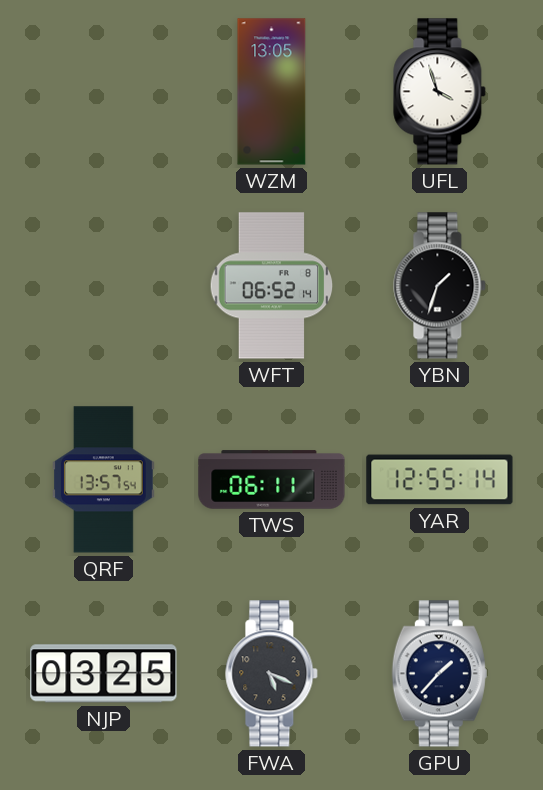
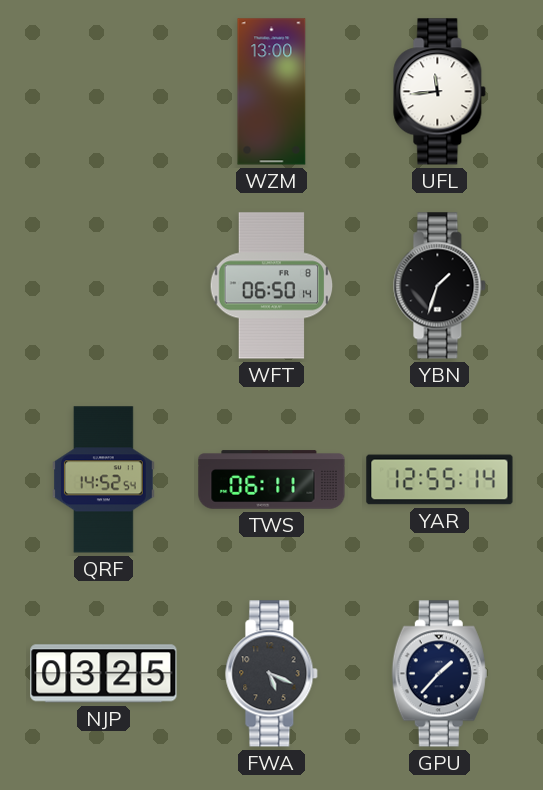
WZM: 13:05 -> 13:00 (272, 92)
UFL: 3:57 -> 11:44 (440, 92)
WFT: 06:52 -> 06:50 (272, 286)
QRF: 13:57 -> 14:52 (103, 480)
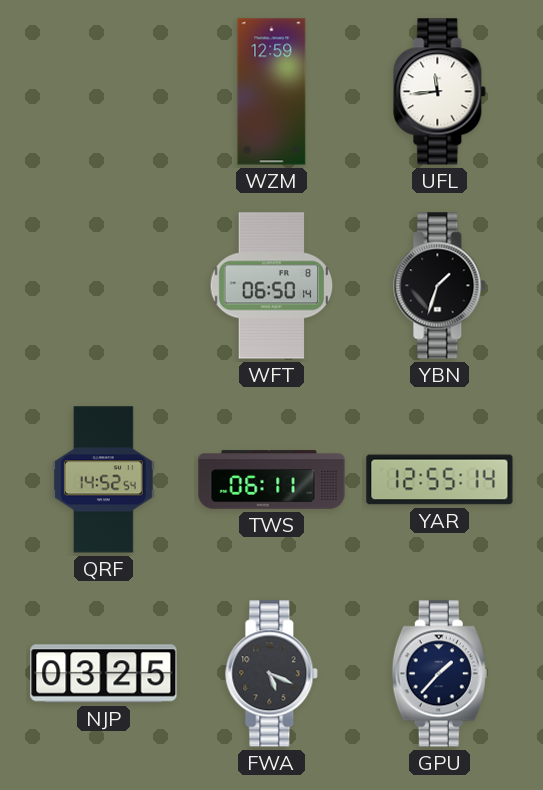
WZM: 13:00 -> 12:59 (272, 92)
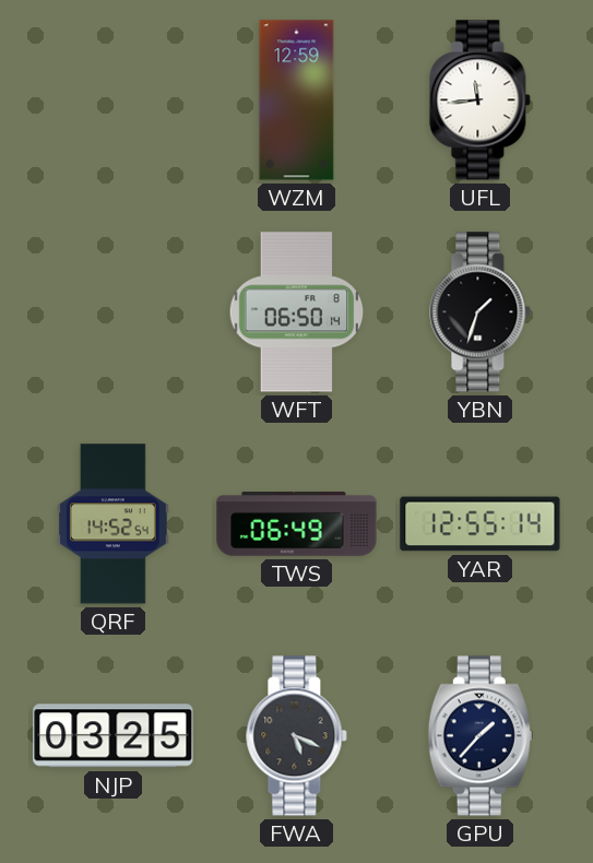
TWS: 06:11 -> 06:49 (297, 524)
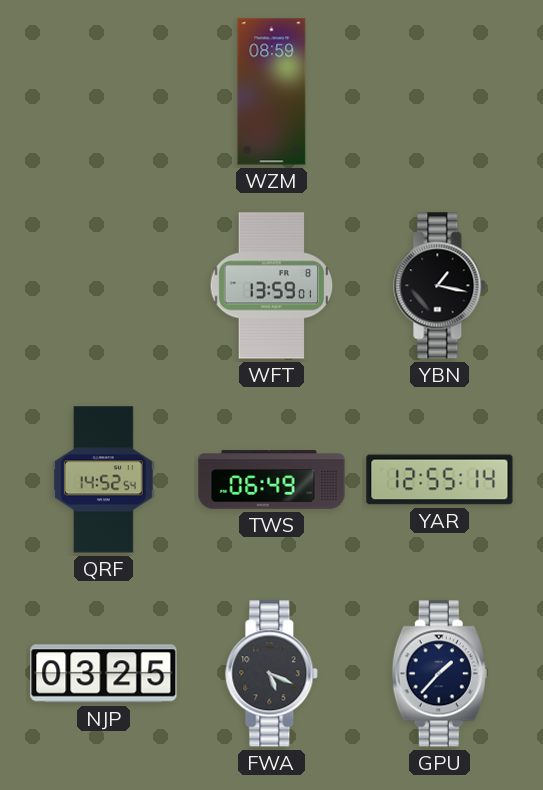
WZM: 12:59 -> 08:59 (272, 92)
UFL: 11:44 -> none (481, 101)
WFT: 06:50 -> 13:59 (272, 286)
YBN: 1:33 -> 1:17 (440, 286)
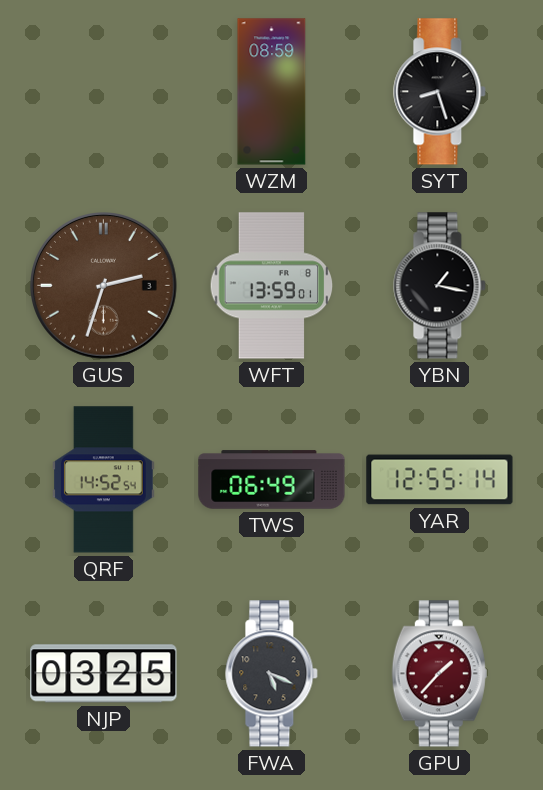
SYT: none -> 8:27 (440, 92)
GUS: none -> 2:33 (104, 286)
GPU dial: navy -> burgundy (439, 674)
